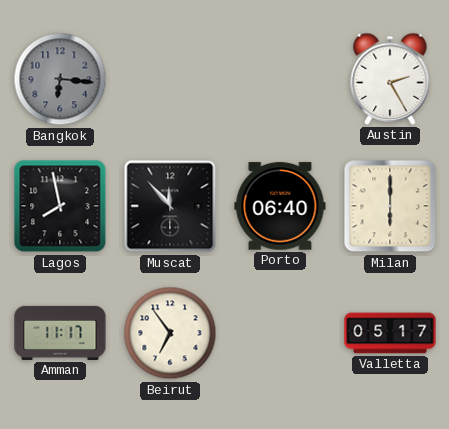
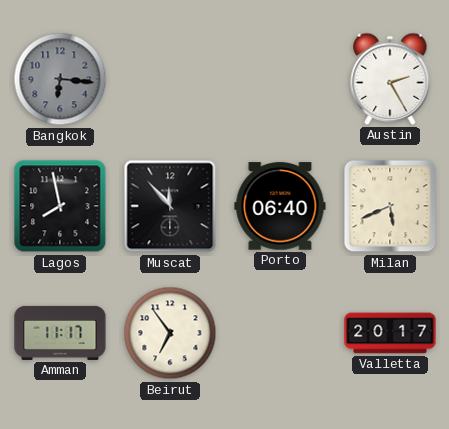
Milan: 6:00 -> 5:41 (390, 206)
Valletta: 05:17 -> 20:17 (390, 333)
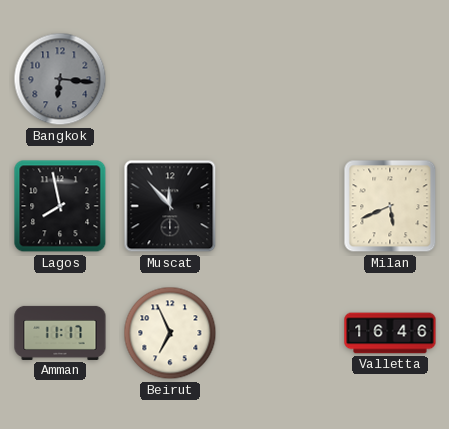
Austin: 2:25 -> none (390, 79)
Porto: 06:40 -> none (280, 206)
Beirut: 6:54 -> 6:56 (170, 333)
Valletta: 20:17 -> 16:46 (390, 333)
